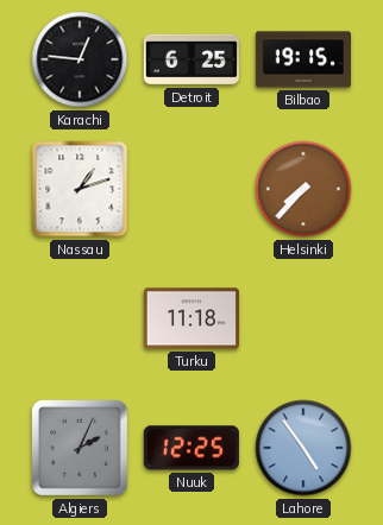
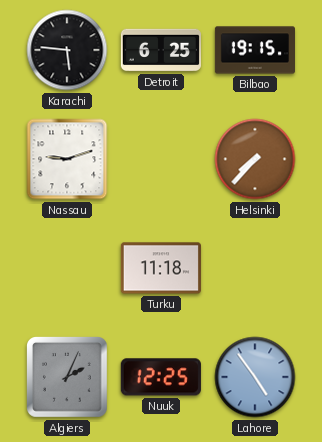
Karachi: 12:46 -> 5:46 (67, 50)
Nassau: 1:12 -> 9:12 (67, 159)
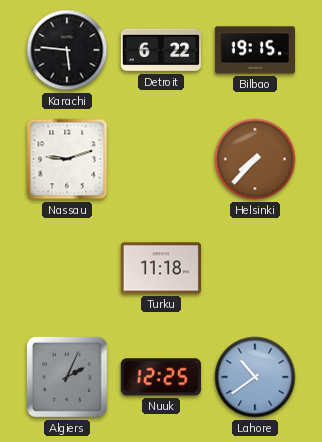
Detroit: 6:25 -> 6:22 (161, 50)
Lahore: 4:54 -> 10:39 (255, 377)
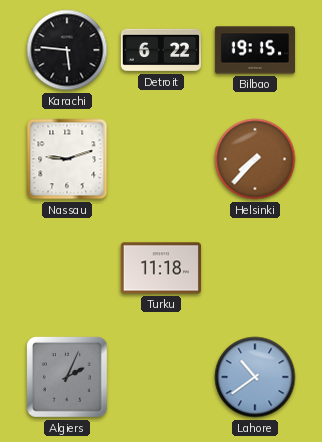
Nuuk: 12:25 -> none (161, 377)
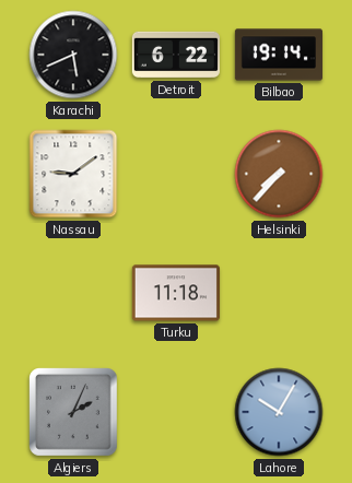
Karachi: 5:46 -> 5:41 (73, 55)
Bilbao: 19:15 -> 19:14 (278, 55)
Nassau: 9:12 -> 9:09 (73, 174)
Lahore: 10:39 -> 10:05 (279, 412)
